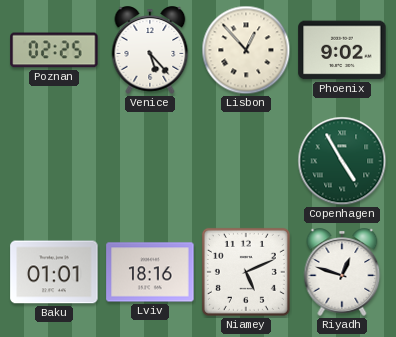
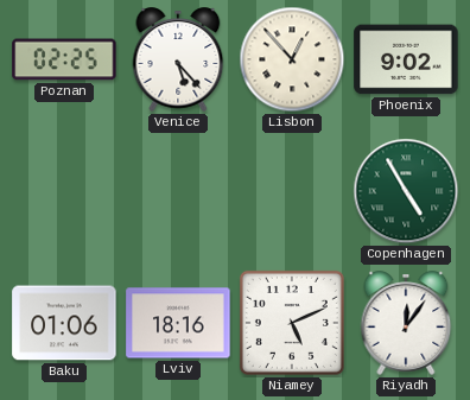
Baku: 01:01 -> 01:06 (64, 323)
Riyadh: 12:48 -> 12:06 (406, 323)
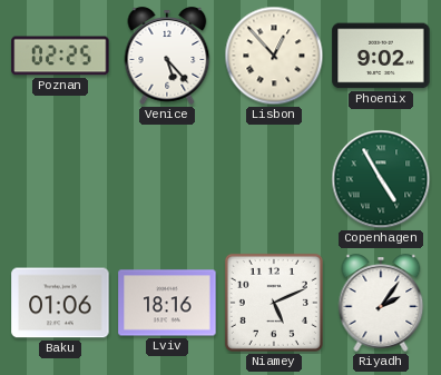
Riyadh: 12:06 -> 2:06 (381, 303)
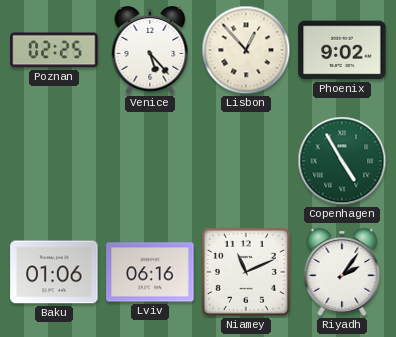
Lviv: 18:16 -> 06:16 (150, 272)
Niamey: 5:11 -> 11:11 (246, 272)
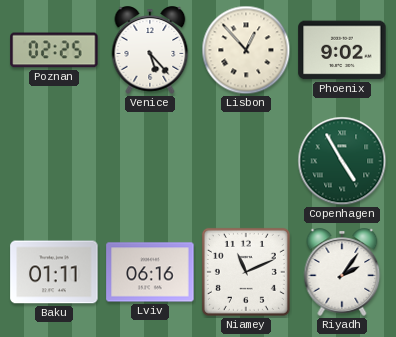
Baku: 01:06 -> 01:11 (54, 272)
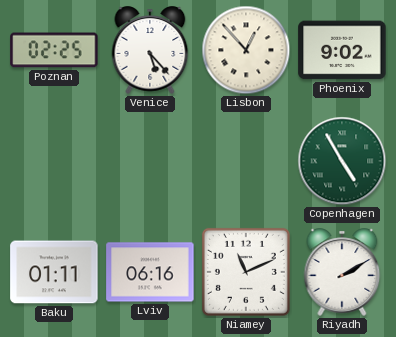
Riyadh: 2:06 -> 2:10 (342, 272)
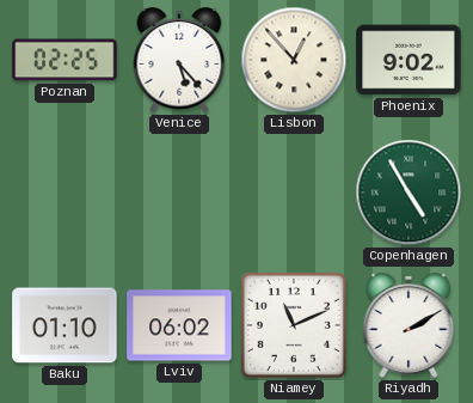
Baku: 01:11 -> 01:10 (64, 325)
Lviv: 06:16 -> 06:02 (179, 325)
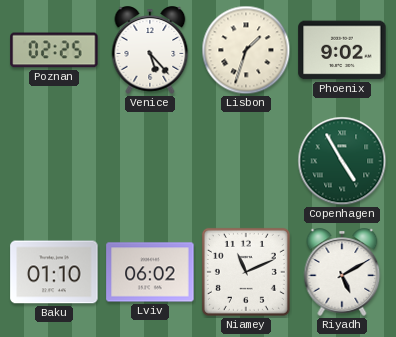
Lisbon: 12:53 -> 1:33 (246, 50)
Riyadh: 2:10 -> 5:10 (342, 272)
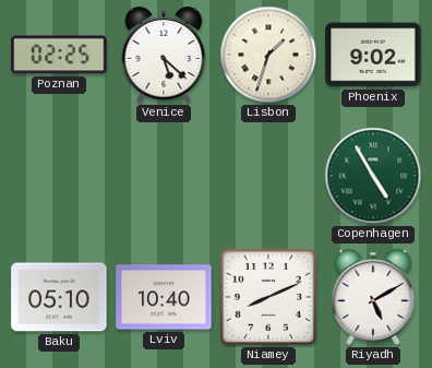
Venice: 5:23 -> 5:22 (164, 55)
Baku: 01:10 -> 05:10 (59, 297)
Lviv: 06:02 -> 10:40 (164, 297)
Niamey: 11:11 -> 8:11 (268, 297)
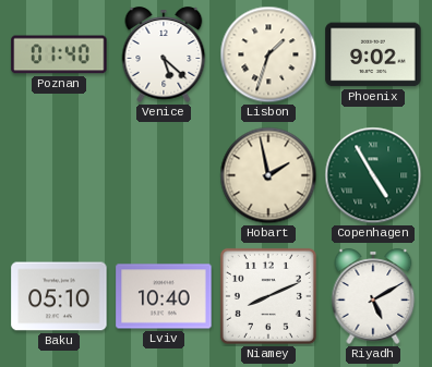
Poznan: 02:25 -> 01:40 (59, 54)
Hobart: none -> 1:58 (268, 175)
